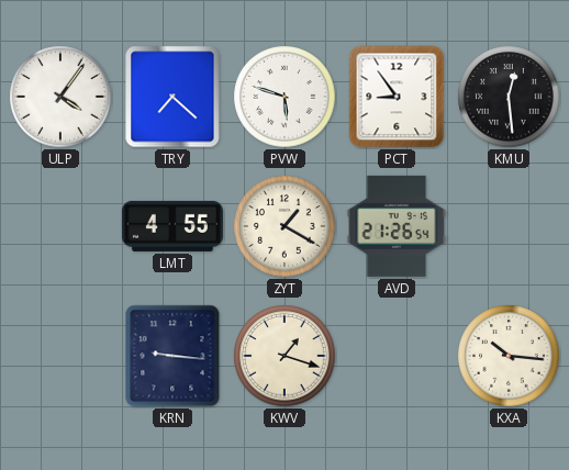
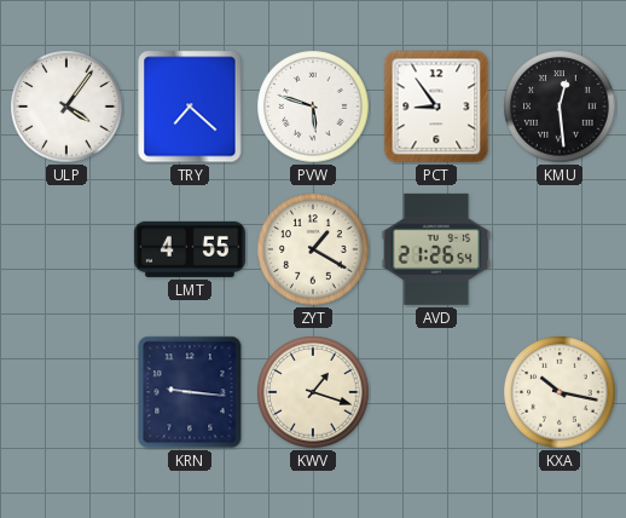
KXA: 10:16 -> 10:17 (560, 392)
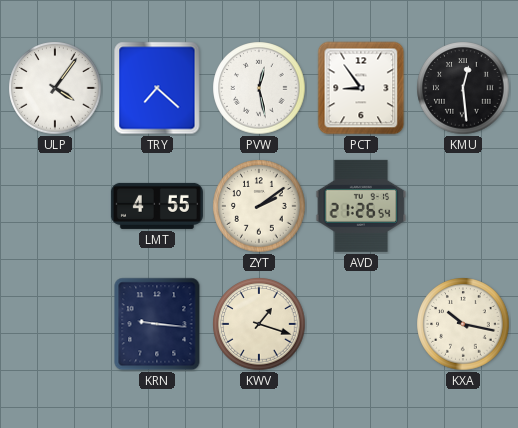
PVW: 5:48 -> 12:28 (259, 88)
ZYT: 1:20 -> 2:09 (259, 206)
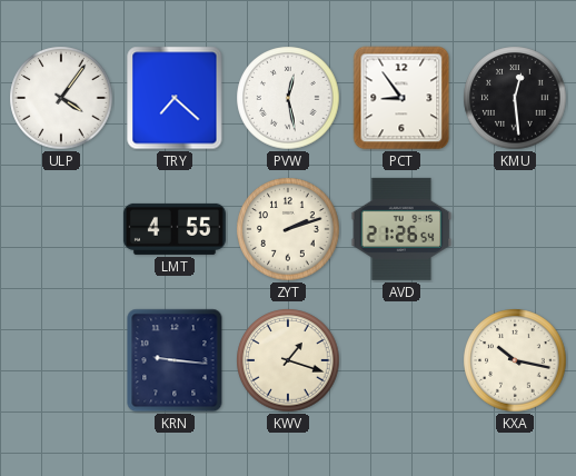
ZYT: 2:09 -> 2:12 (288, 229)
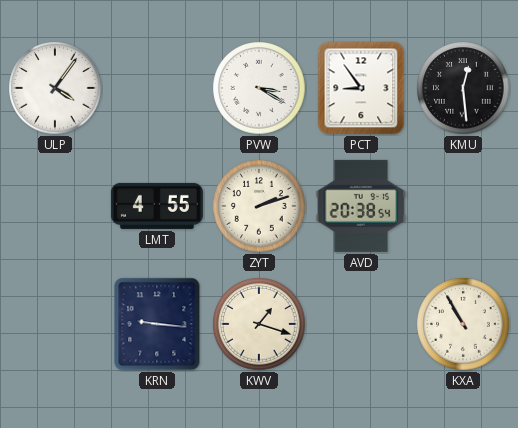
TRY: 7:22 -> none (175, 98)
PVW: 12:28 -> 3:20 (259, 88)
AVD: 21:26 -> 20:38 (361, 206)
KXA: 10:17 -> 10:55 (463, 324)
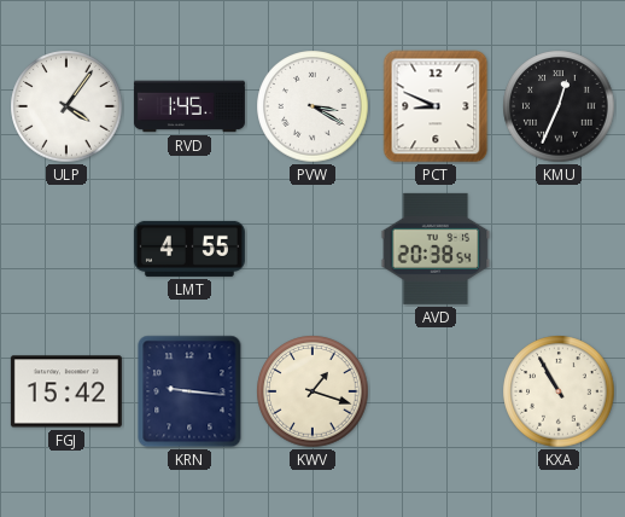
RVD: none -> 1:45 (189, 106)
PCT: 8:54 -> 8:49 (436, 106)
KMU: 12:29 -> 12:34 (559, 106)
ZYT: 2:12 -> none (259, 206)
FGJ: none -> 15:42 (66, 391)
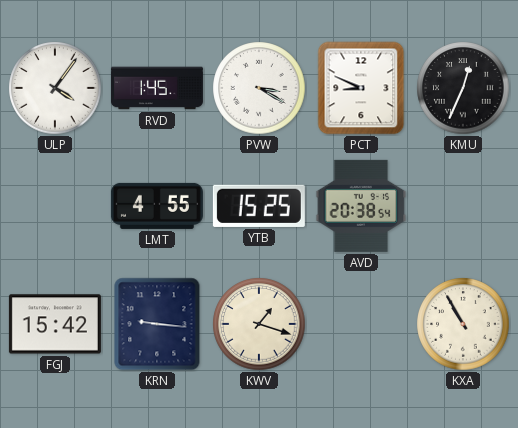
YTB: none -> 15:25 (259, 206)
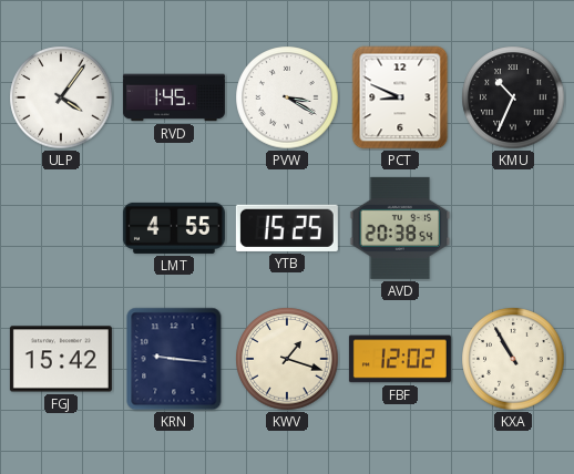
KMU: 12:34 -> 10:34 (513, 97)
FBF: none -> 12:02 (400, 359)
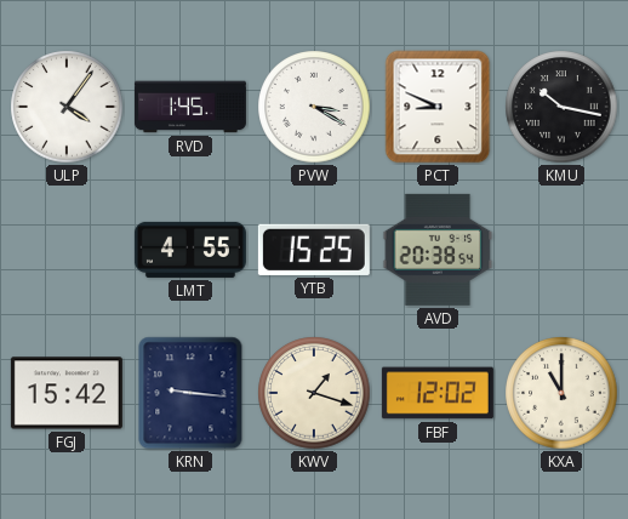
KMU: 10:34 -> 10:17 (561, 107)
KXA: 10:55 -> 11:00 (561, 393)
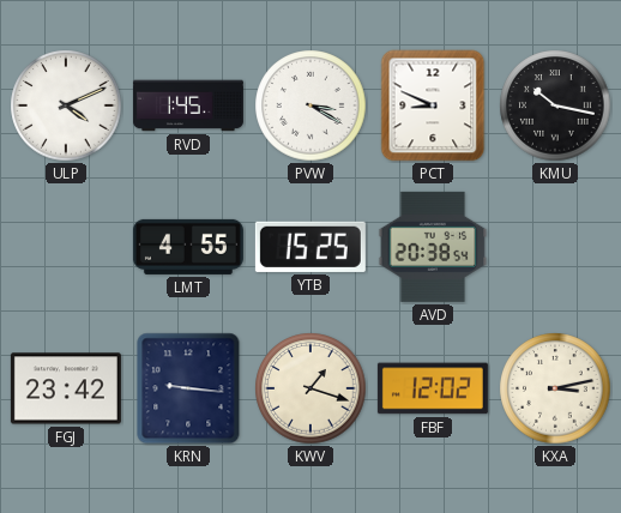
ULP: 4:06 -> 4:11 (66, 105)
FGJ: 15:42 -> 23:42 (66, 388)
KXA: 11:00 -> 3:13 (555, 388)
